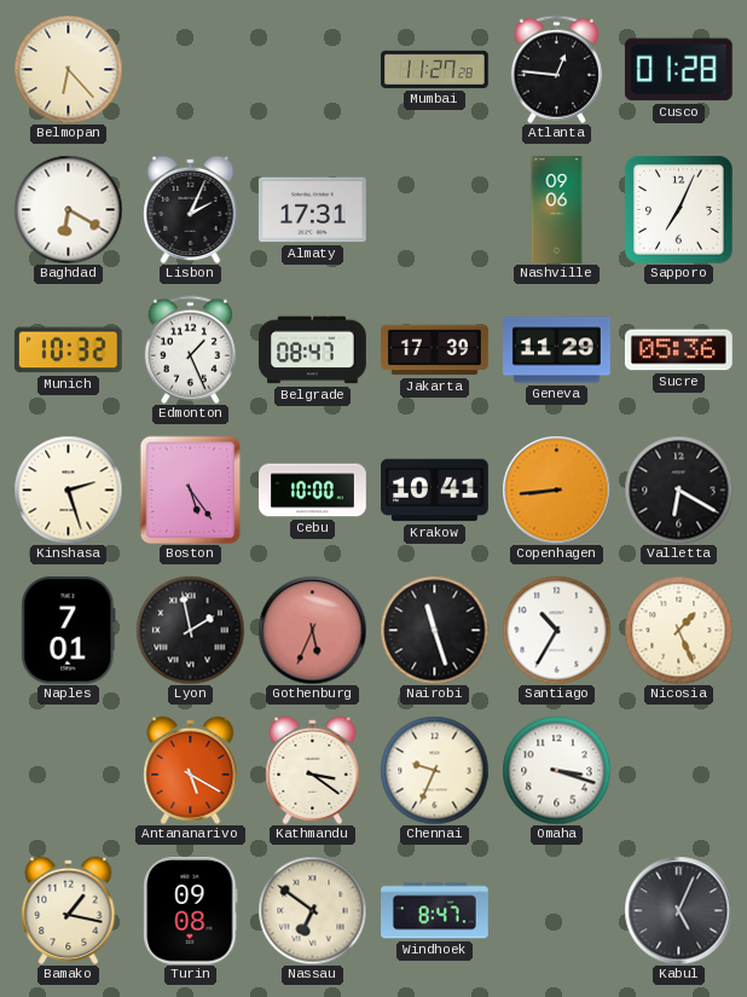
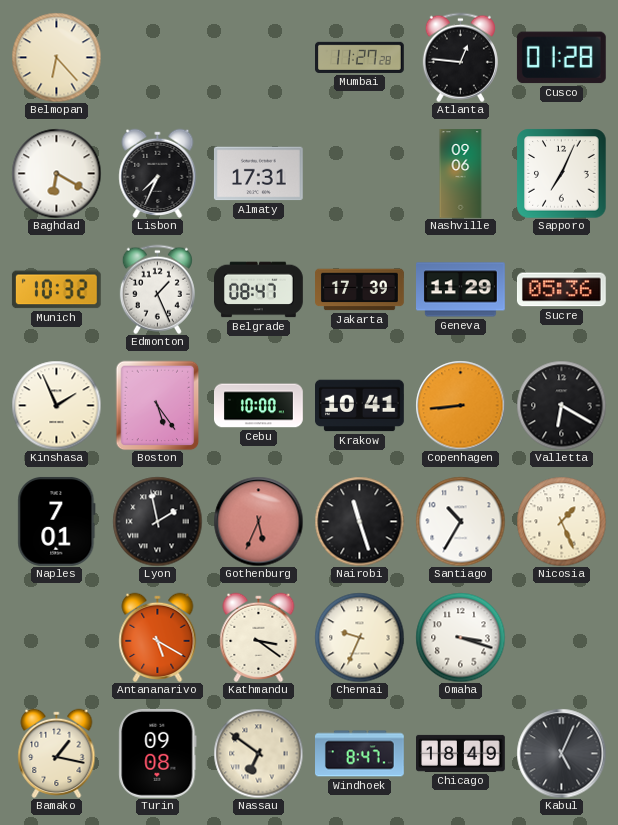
Lisbon: 2:04 -> 7:34 (158, 173)
Kinshasa: 2:27 -> 1:56 (56, 405)
Chicago: none -> 18:49 (461, 753)
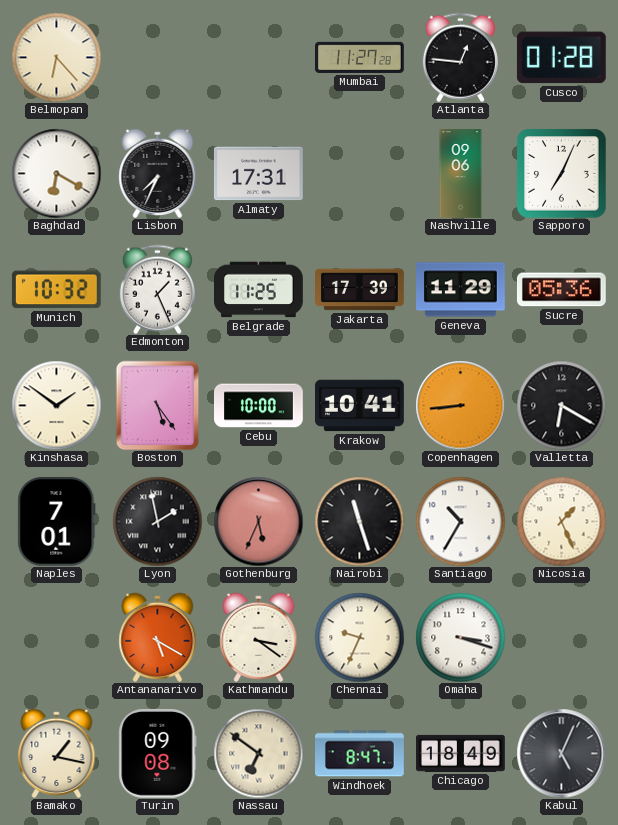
Belgrade: 08:47 -> 11:25 (259, 290)
Kinshasa: 1:56 -> 1:51 (56, 405)
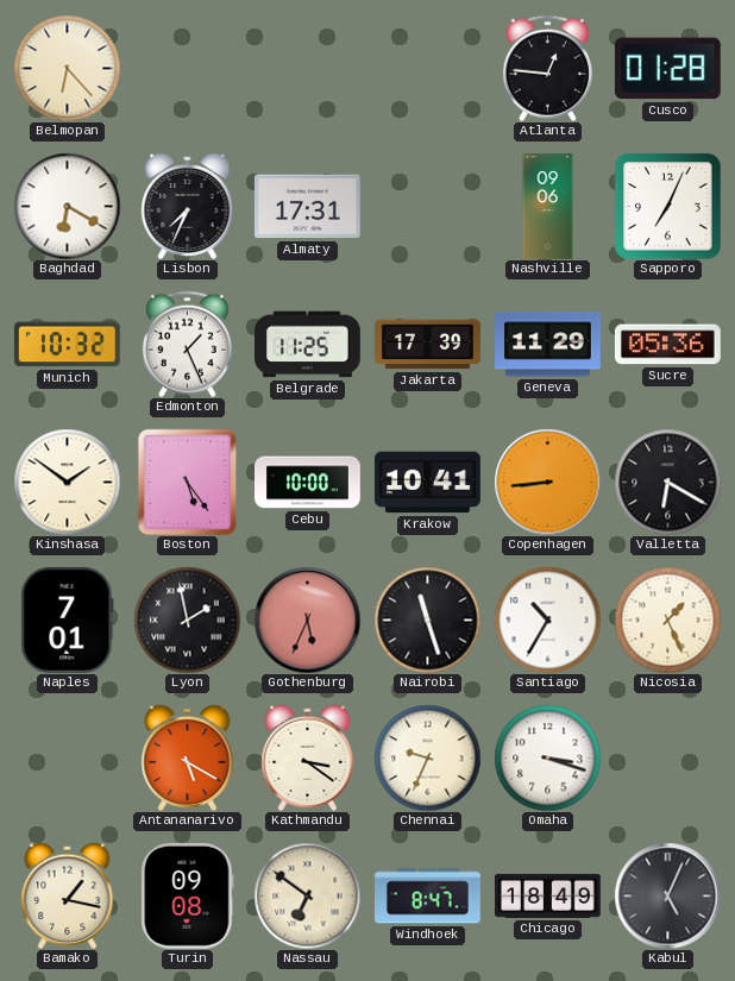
Mumbai: 11:27 -> none (360, 57)
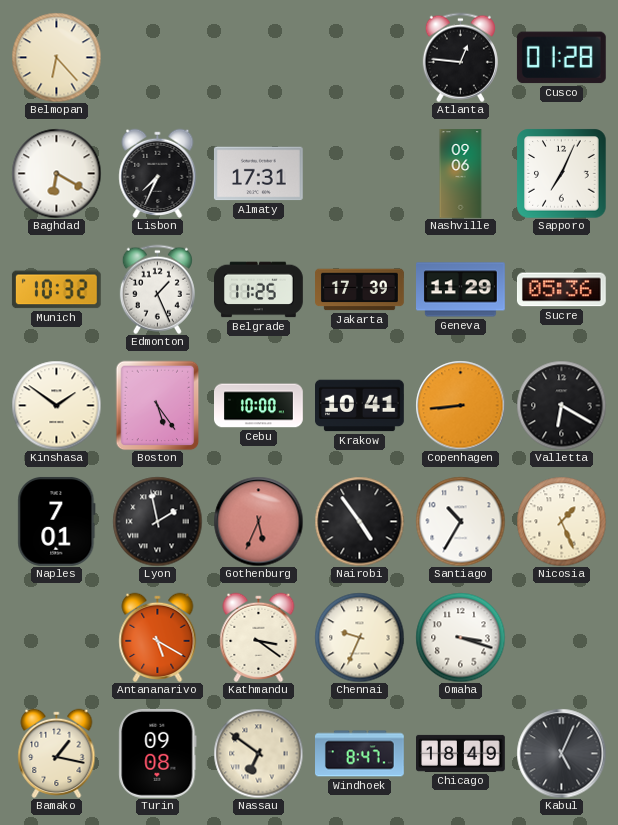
Nairobi: 11:27 -> 4:54 (359, 521)
